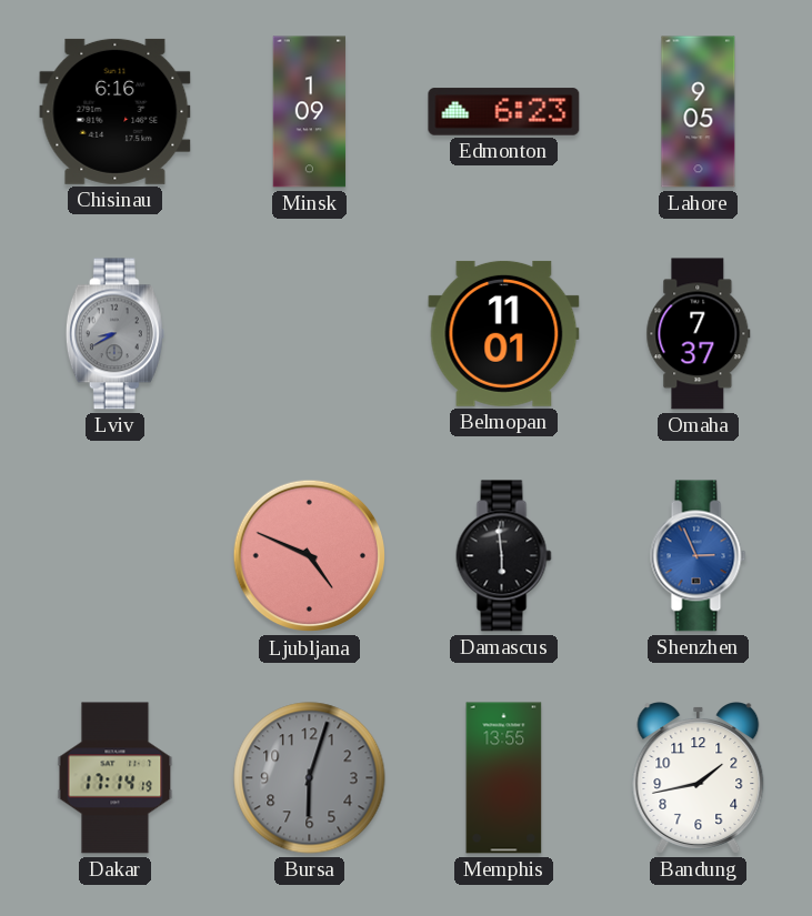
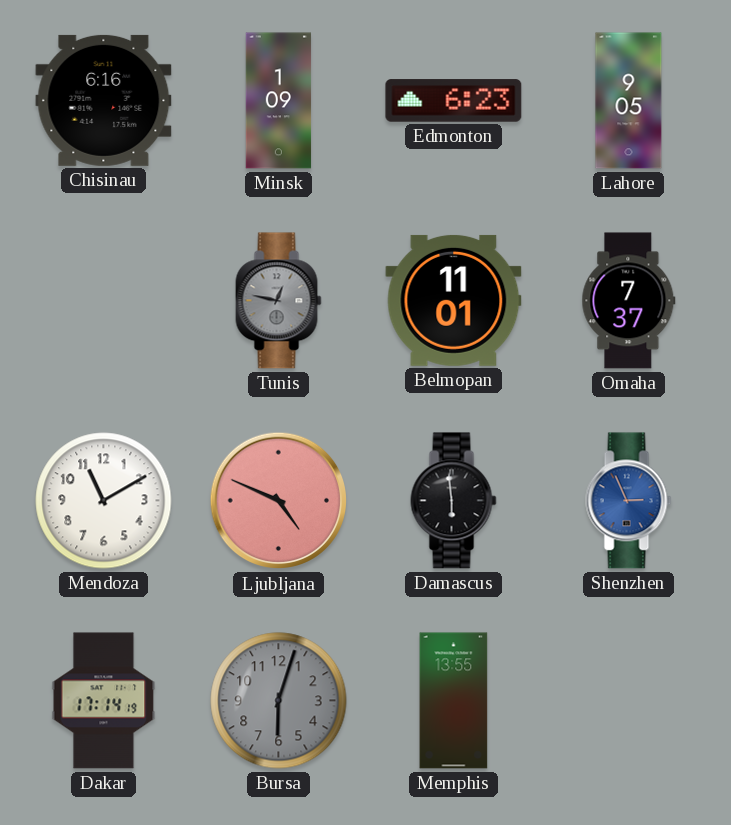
Lviv: 8:40 -> none (114, 334)
Tunis: none -> 12:47 (279, 301)
Mendoza: none -> 11:10 (104, 501)
Bandung: 1:43 -> none (699, 778)
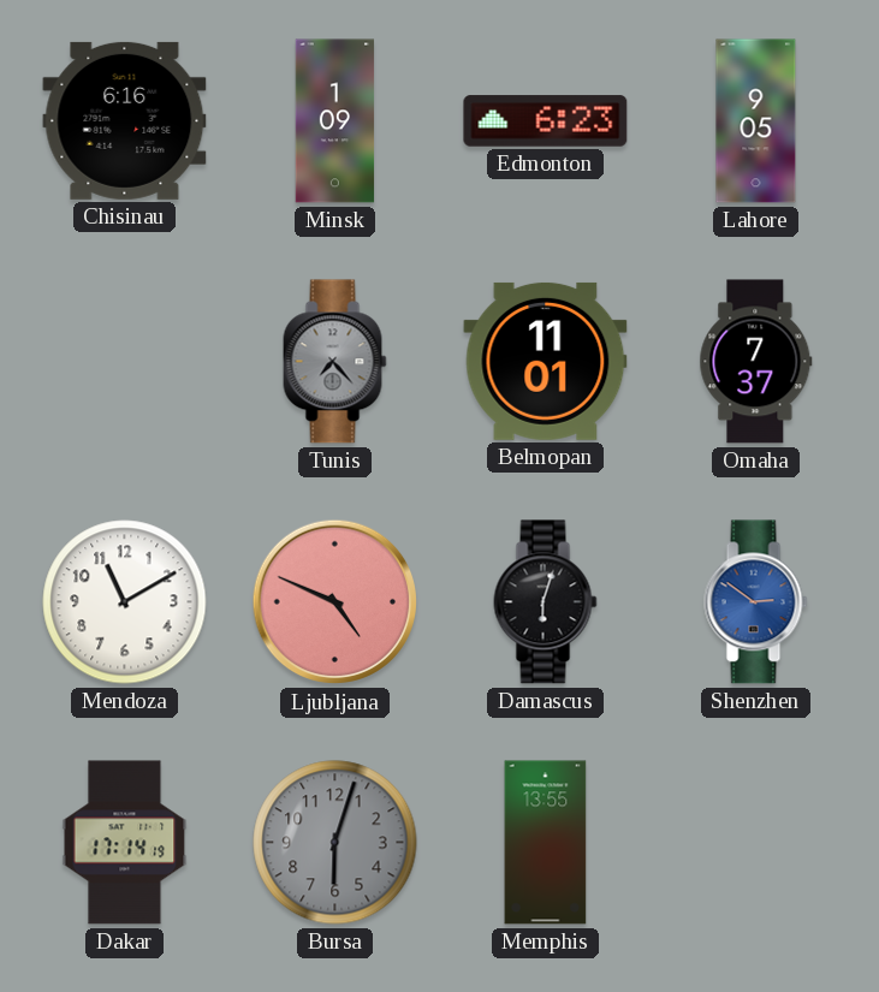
Tunis: 12:47 -> 7:23 (335, 362)
Damascus: 5:59 -> 6:03 (546, 602)
Shenzhen: 2:56 -> 2:51 (756, 602)
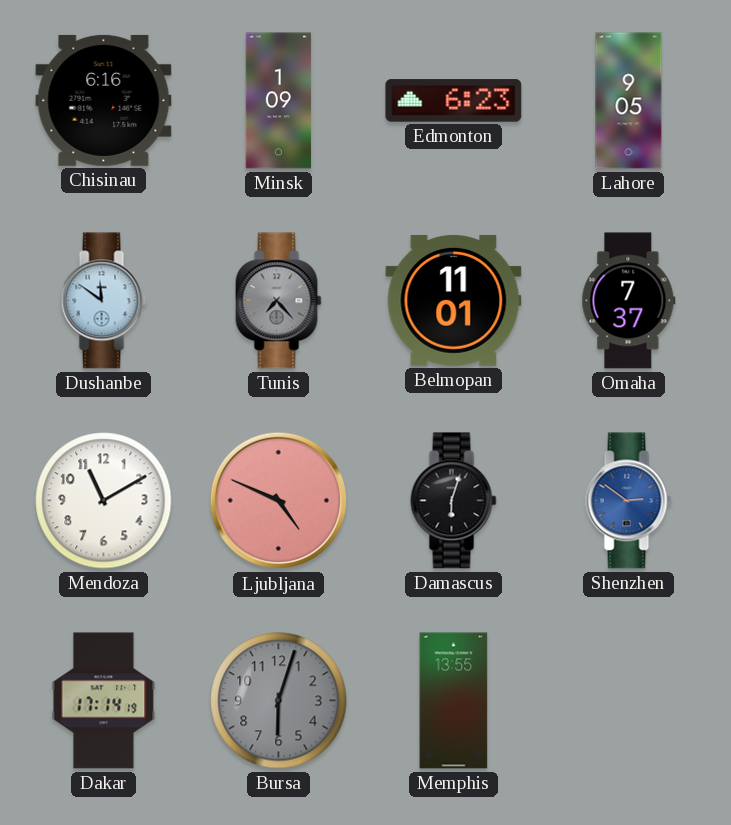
Dushanbe: none -> 11:51 (104, 301)
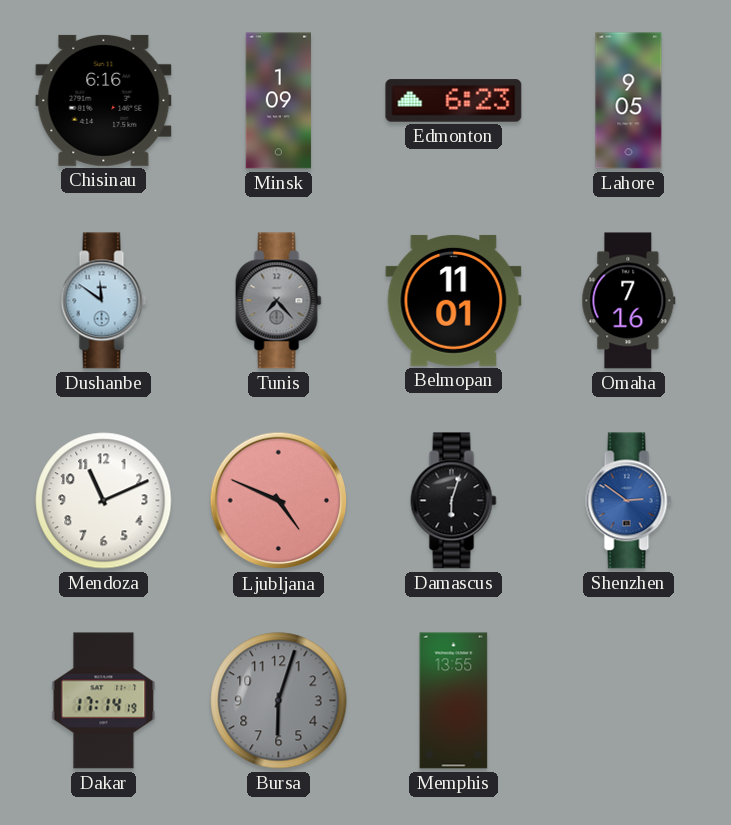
Omaha: 7:37 -> 7:16 (629, 301)
Mendoza: 11:10 -> 11:11 (104, 501)
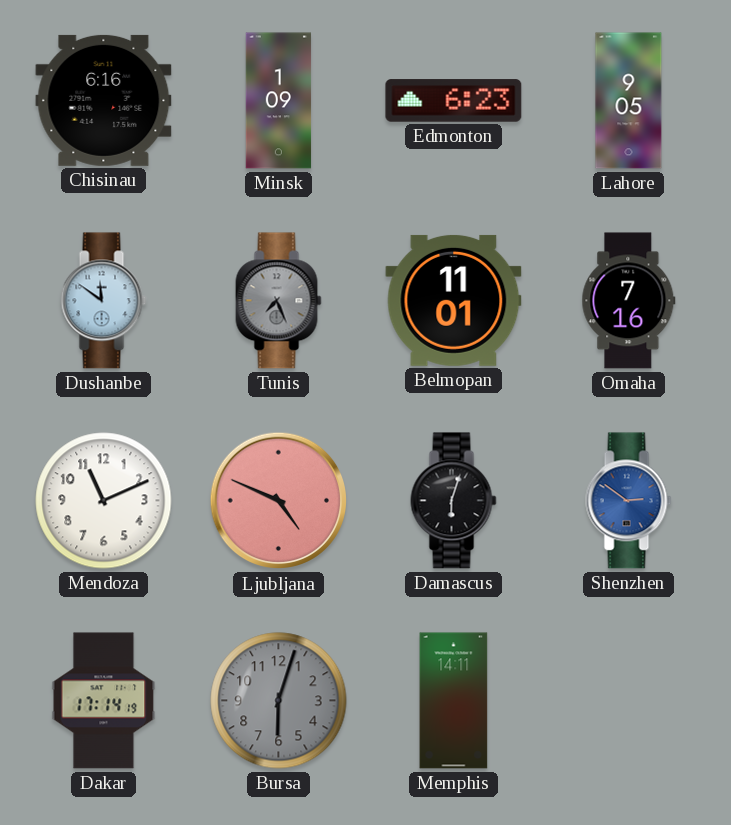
Tunis: 7:23 -> 7:26 (279, 301)
Memphis: 13:55 -> 14:11 (454, 701)
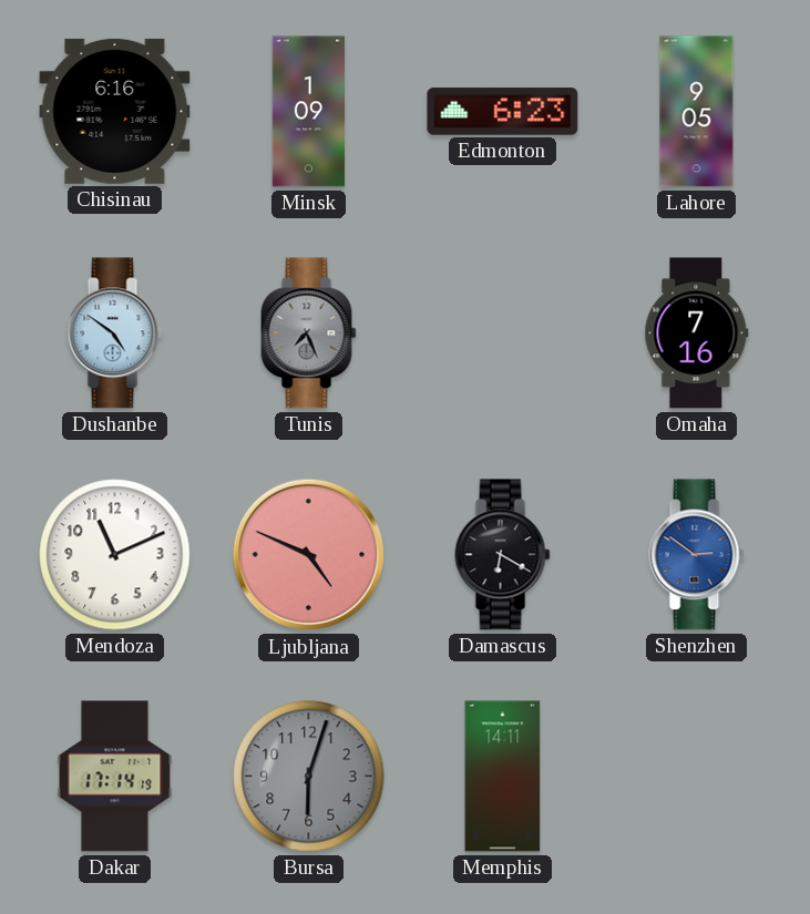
Dushanbe: 11:51 -> 4:51 (115, 333)
Belmopan: 11:01 -> none (454, 300)
Damascus: 6:03 -> 6:20 (503, 555)
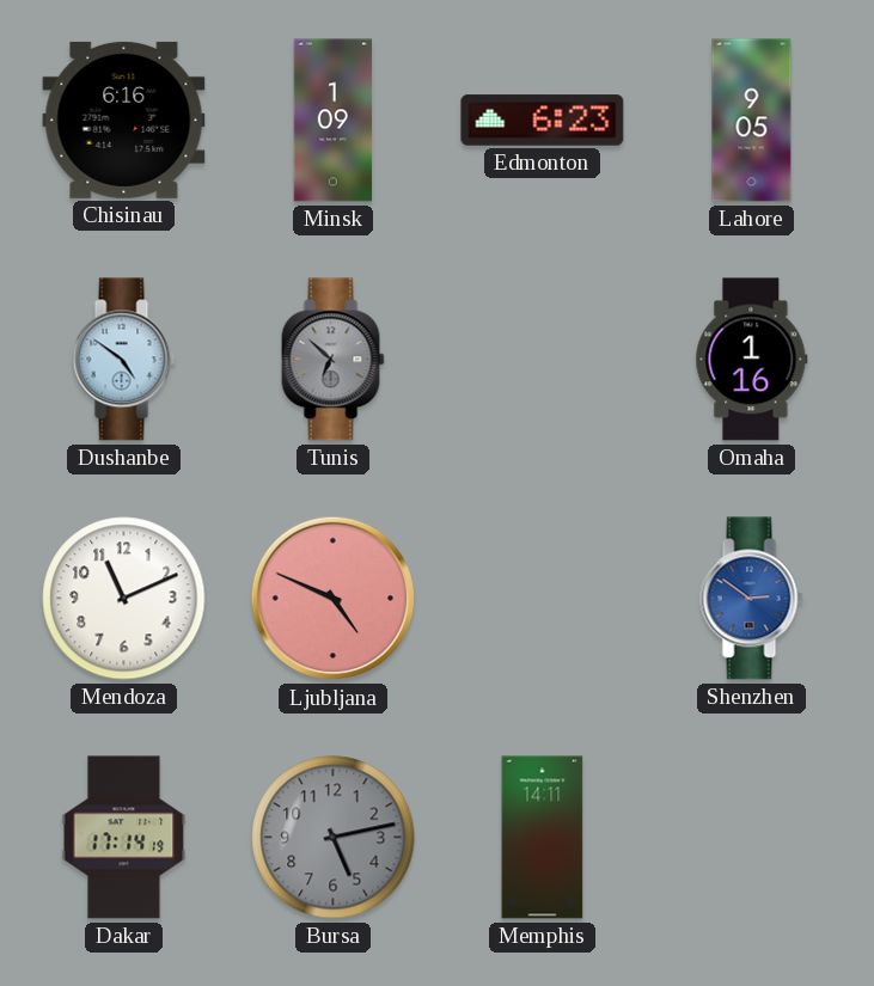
Tunis: 7:26 -> 6:52 (334, 360)
Omaha: 7:16 -> 1:16 (752, 360)
Damascus: 6:20 -> none (503, 555)
Bursa: 6:03 -> 5:13 (334, 838)
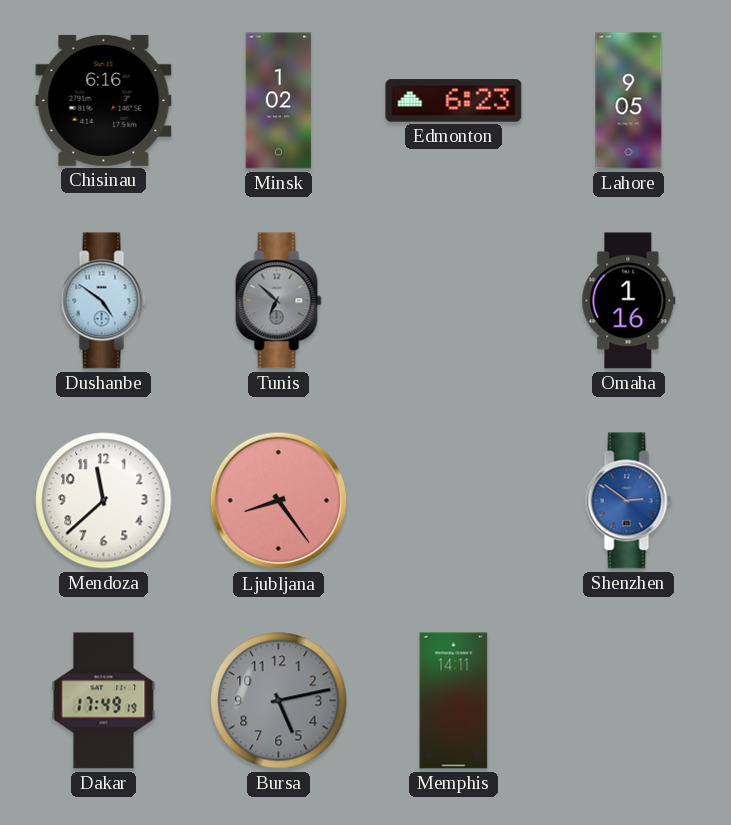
Minsk: 1:09 -> 1:02 (279, 101)
Mendoza: 11:11 -> 11:38 (104, 501)
Ljubljana: 4:49 -> 8:24 (279, 501)
Dakar: 17:14 -> 17:49 (104, 701)
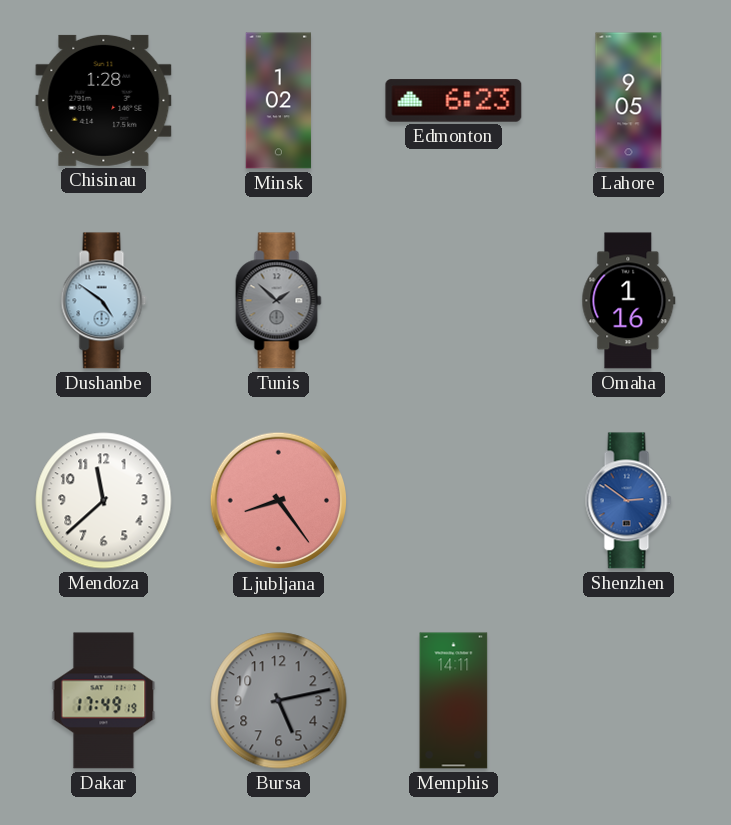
Chisinau: 6:16 -> 1:28 (104, 100)
Tunis: 6:52 -> 1:52 (279, 301)
